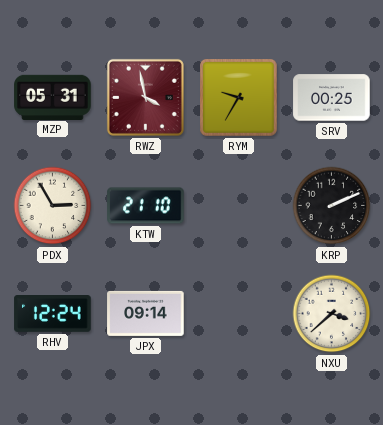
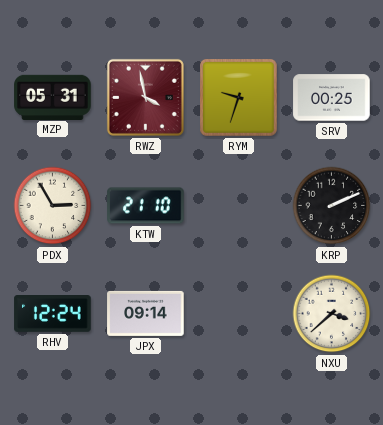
RYM: 9:35 -> 9:33 (239, 98)
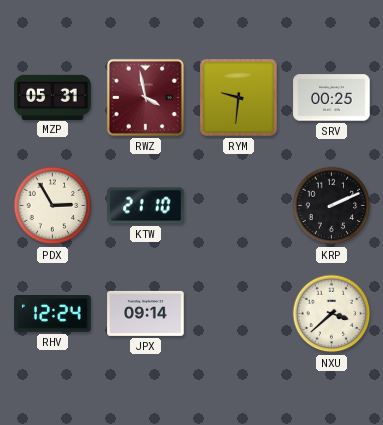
RYM: 9:33 -> 9:31 (239, 98)
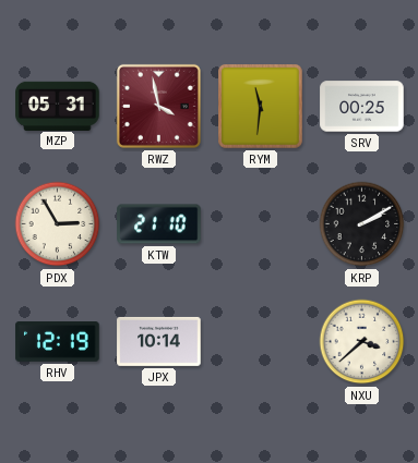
RYM: 9:31 -> 11:31 (261, 107)
KRP: 2:11 -> 2:10 (362, 224)
RHV: 12:24 -> 12:19 (58, 342)
JPX: 09:14 -> 10:14 (159, 341)
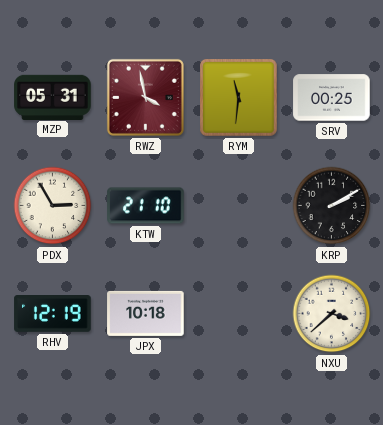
JPX: 10:14 -> 10:18 (146, 313)
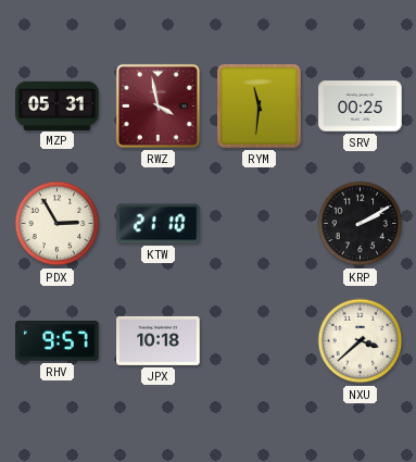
RHV: 12:19 -> 9:57 (58, 341)
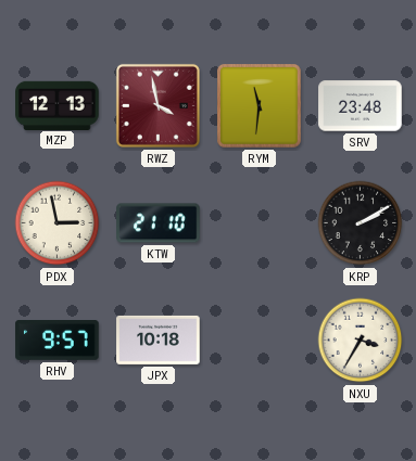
MZP: 05:31 -> 12:13 (58, 105)
SRV: 00:25 -> 23:48 (361, 106)
PDX: 2:55 -> 2:58 (58, 223)
NXU: 3:38 -> 3:35 (361, 341)
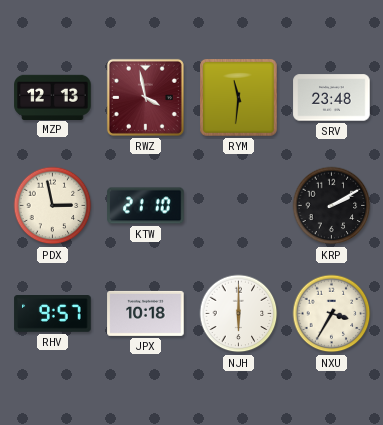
NJH: none -> 6:00 (239, 314)
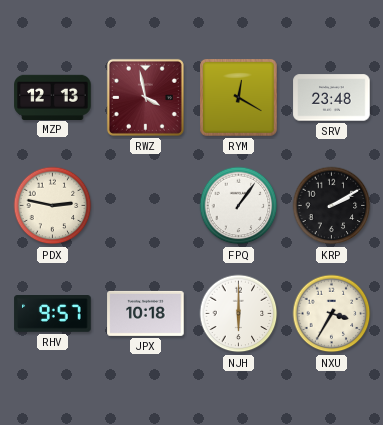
RYM: 11:31 -> 12:20 (239, 98)
PDX: 2:58 -> 2:47 (53, 206)
KTW: 21:10 -> none (146, 206)
FPQ: none -> 1:06 (239, 206)
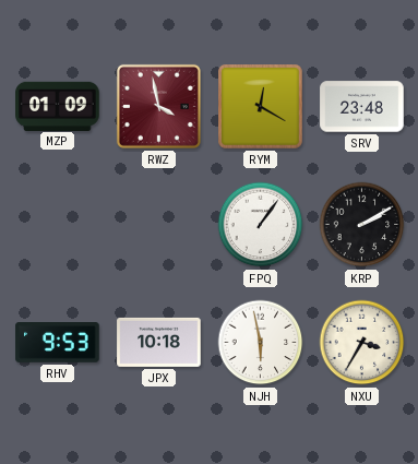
MZP: 12:13 -> 01:09 (58, 106)
PDX: 2:47 -> none (53, 206)
RHV: 9:57 -> 9:53 (58, 343)
NJH: 6:00 -> 5:58 (261, 343)
